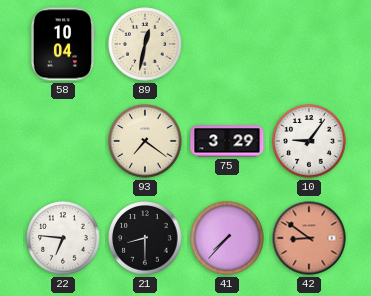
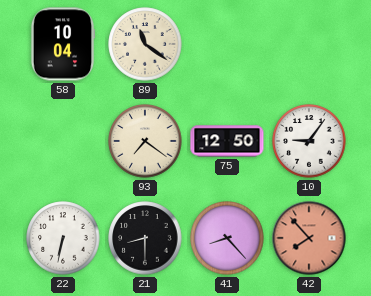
89: 12:32 -> 11:21 (145, 44)
75: 3:29 -> 12:50 (227, 141)
22: 6:46 -> 6:32 (63, 238)
41: 7:37 -> 8:23 (227, 238)
42: 8:51 -> 7:53 (309, 238)
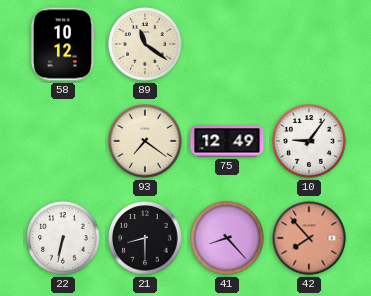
58: 10:04 -> 10:12 (63, 44)
75: 12:50 -> 12:49 (227, 141)
